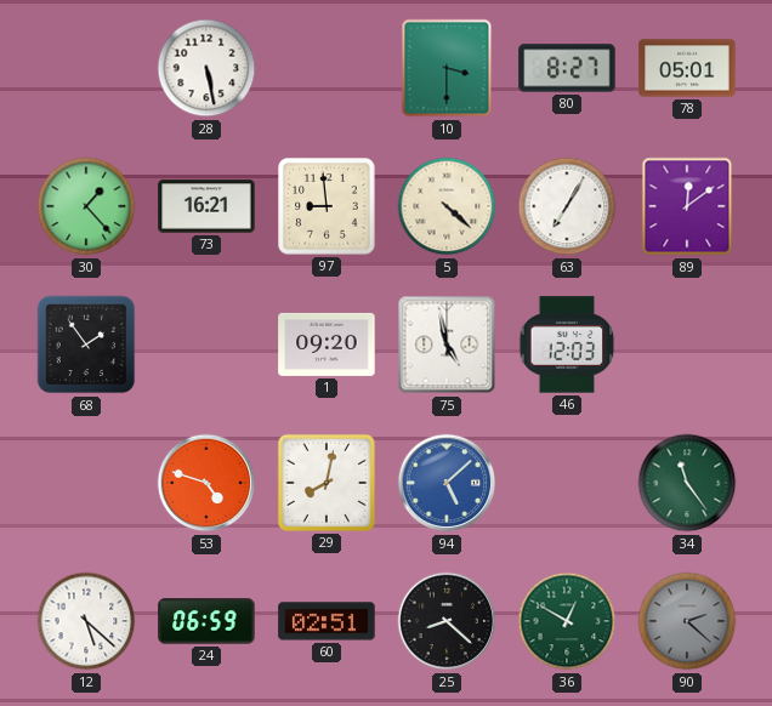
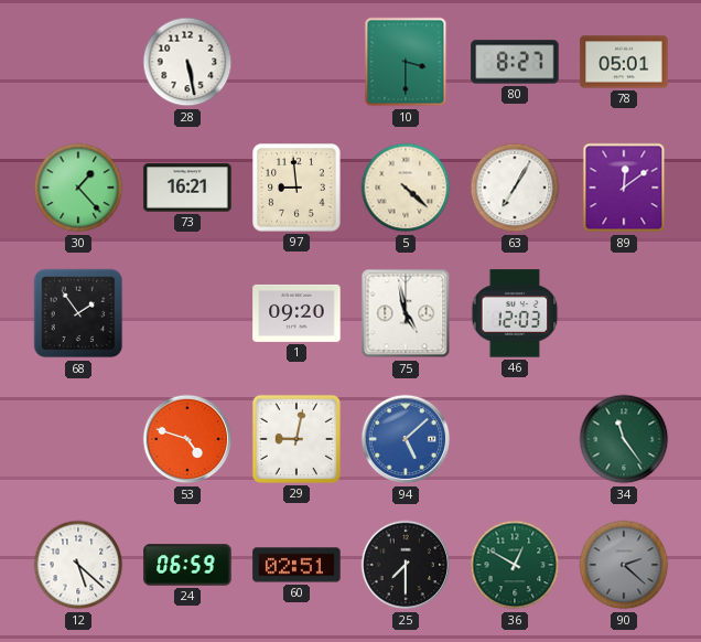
29: 8:02 -> 9:02 (296, 439)
25: 8:22 -> 7:30 (406, 565)
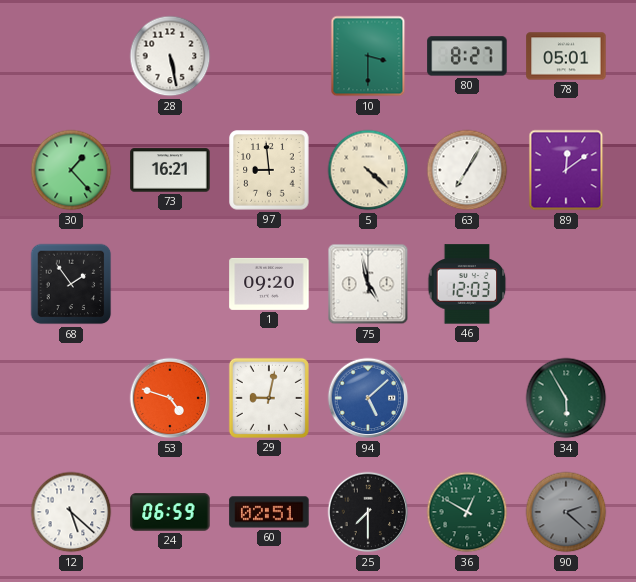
34: 11:24 -> 5:55 (566, 398)
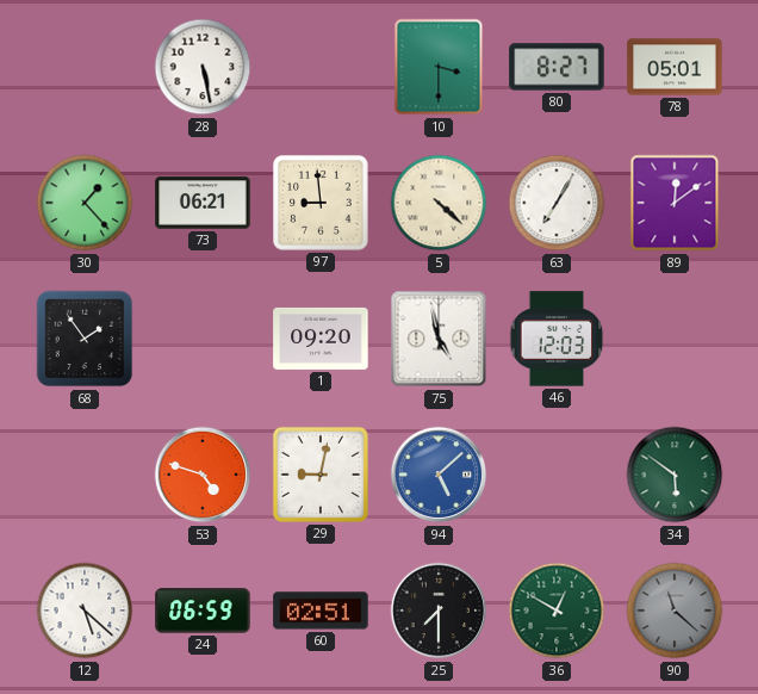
73: 16:21 -> 06:21 (203, 203)
34: 5:55 -> 5:51 (675, 475)
90: 2:22 -> 11:22 (675, 611)
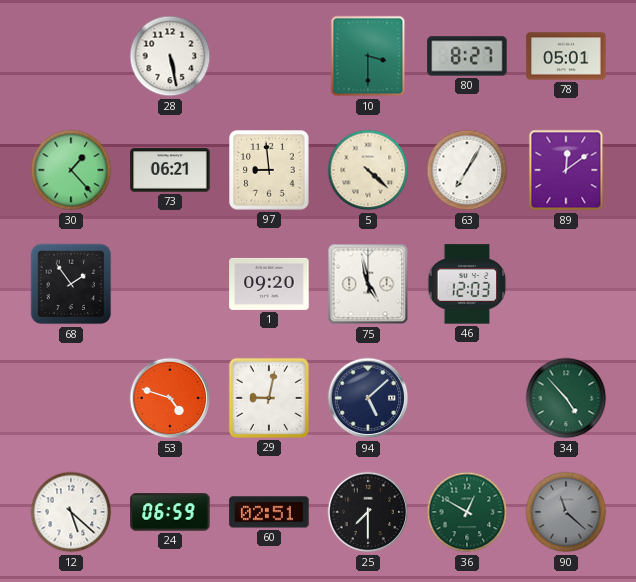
94 dial: blue -> navy (368, 398)
34: 5:51 -> 4:53 (566, 398)
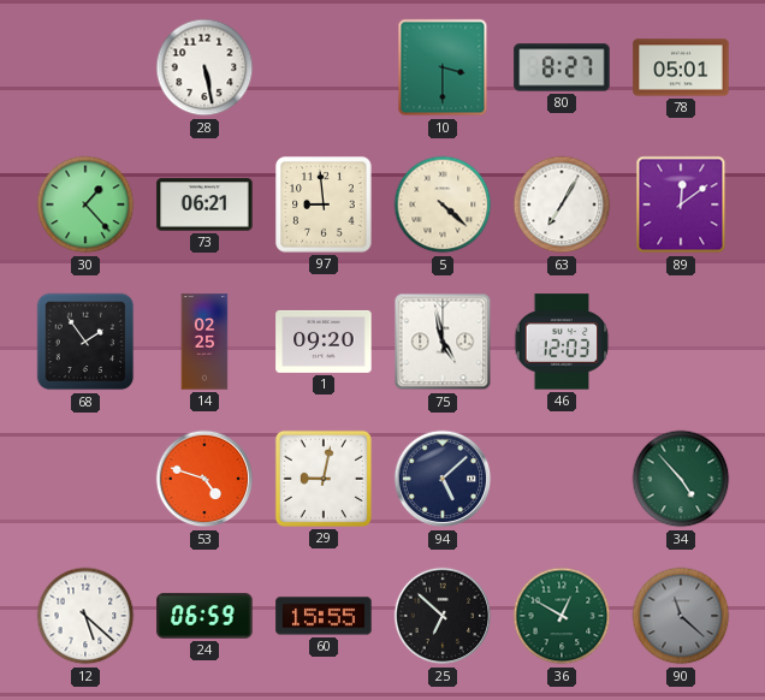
14: none -> 02:25 (204, 342)
60: 02:51 -> 15:55 (324, 616)
25: 7:30 -> 6:52 (443, 616)
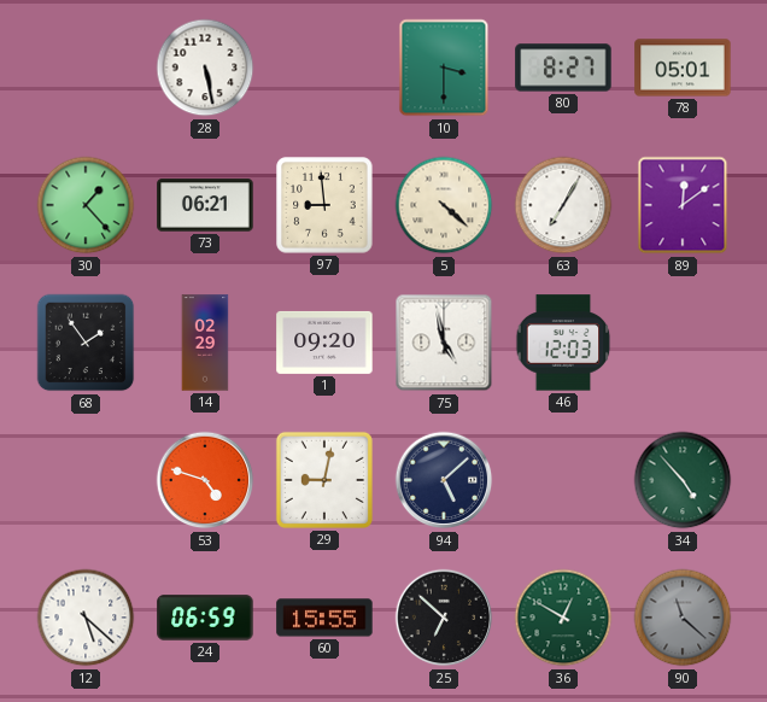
14: 02:25 -> 02:29 (205, 343)
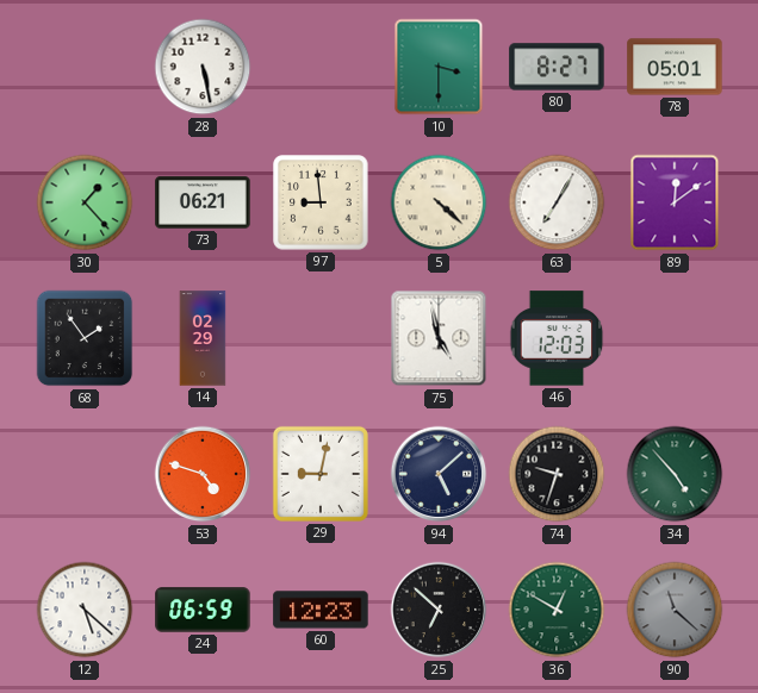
1: 09:20 -> none (324, 343)
74: none -> 9:33 (557, 474)
60: 15:55 -> 12:23 (321, 610)
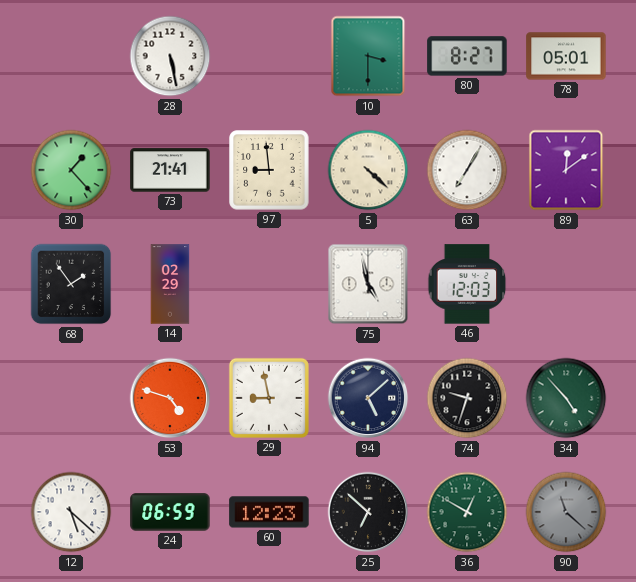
73: 06:21 -> 21:41 (170, 170)
29: 9:02 -> 8:58 (269, 398)
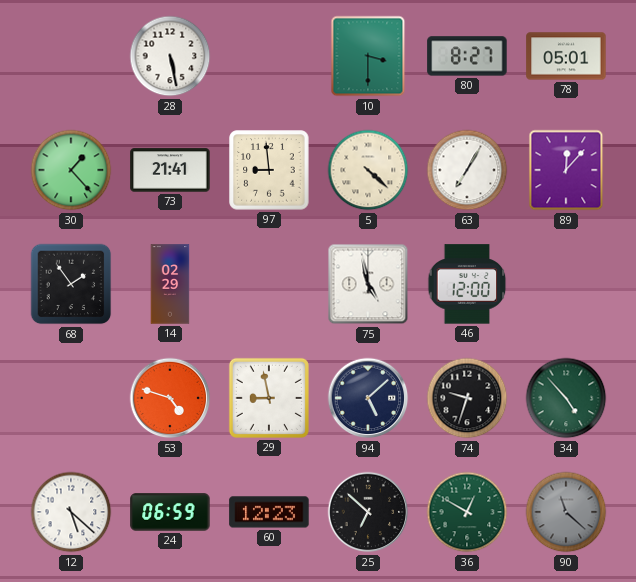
89: 12:09 -> 12:07 (566, 170)
46: 12:03 -> 12:00 (467, 284)
